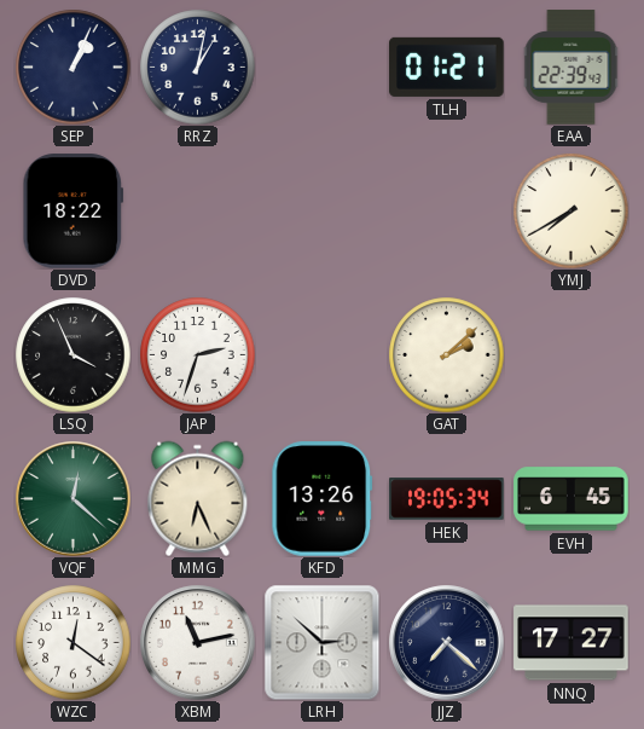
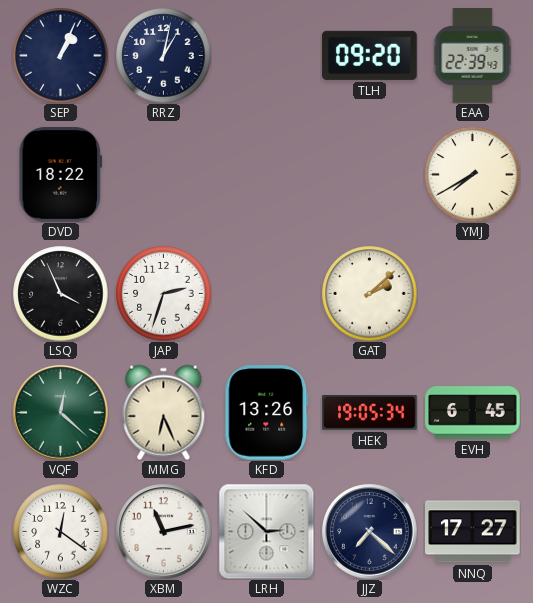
TLH: 01:21 -> 09:20 (370, 55)
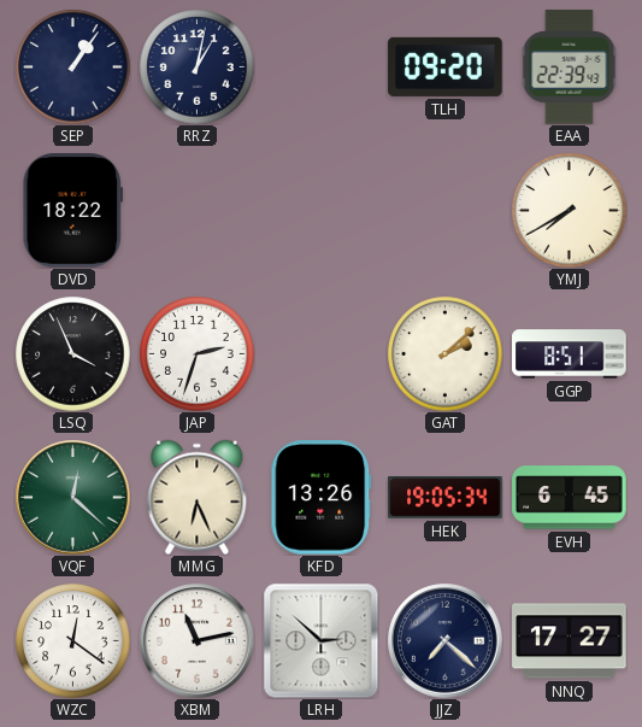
SEP: 1:04 -> 1:06 (72, 66)
GGP: none -> 8:51 (570, 354)
